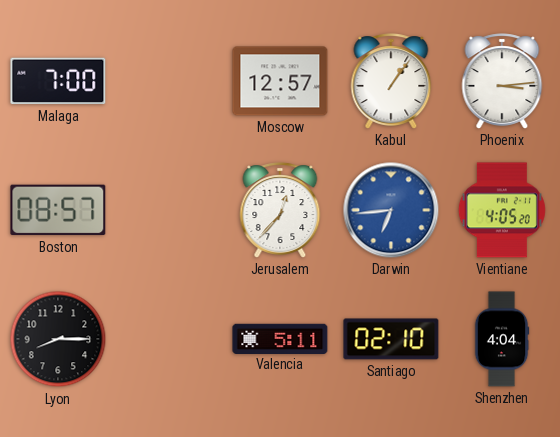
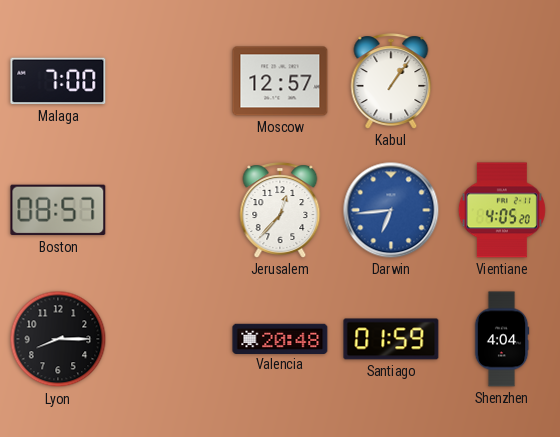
Phoenix: 3:14 -> none (502, 81)
Valencia: 5:11 -> 20:48 (280, 338)
Santiago: 02:10 -> 01:59 (391, 339)
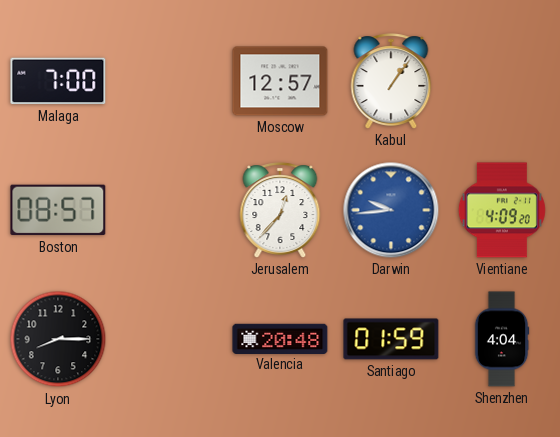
Darwin: 6:44 -> 9:44 (391, 210)
Vientiane: 4:05 -> 4:09 (502, 210)
